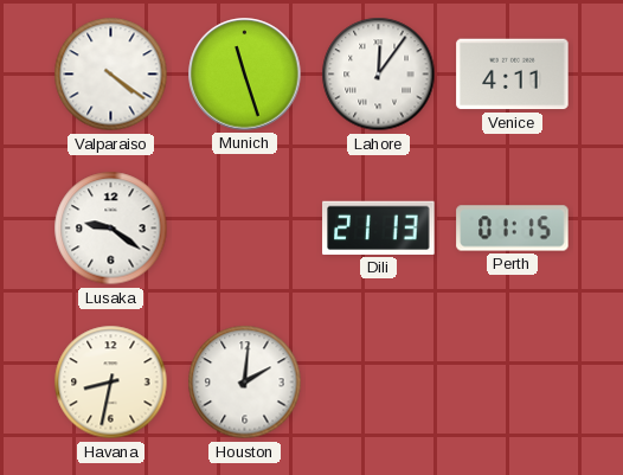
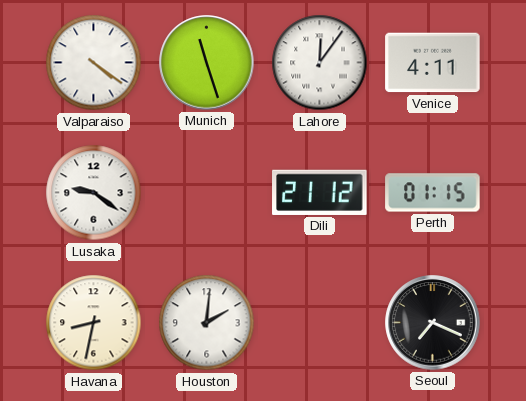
Dili: 21:13 -> 21:12 (320, 192)
Seoul: none -> 7:19 (433, 323)
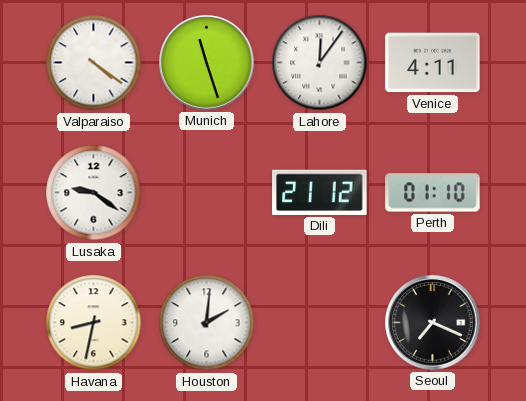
Perth: 01:15 -> 01:10 (433, 193)
